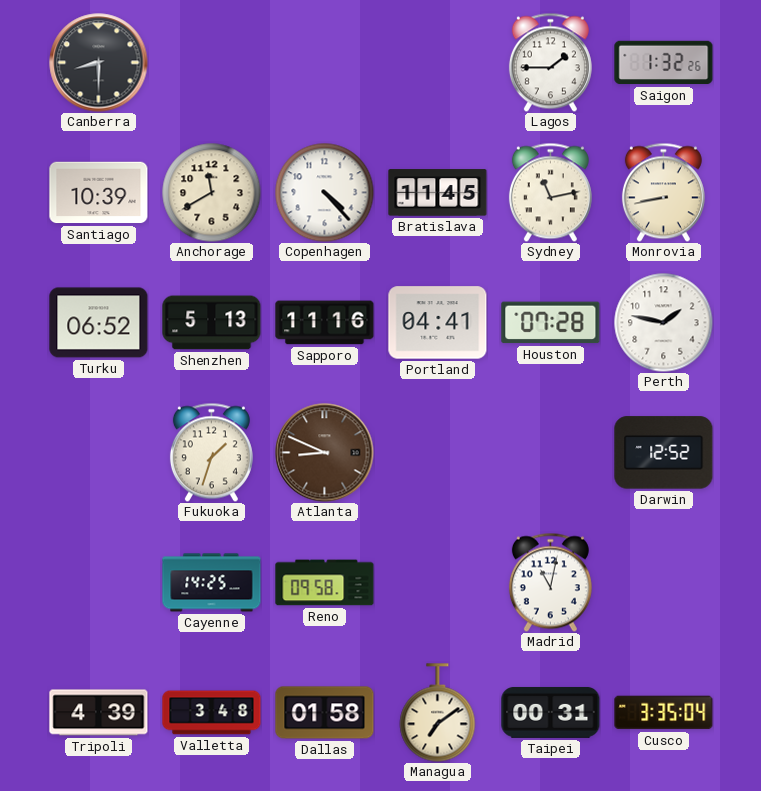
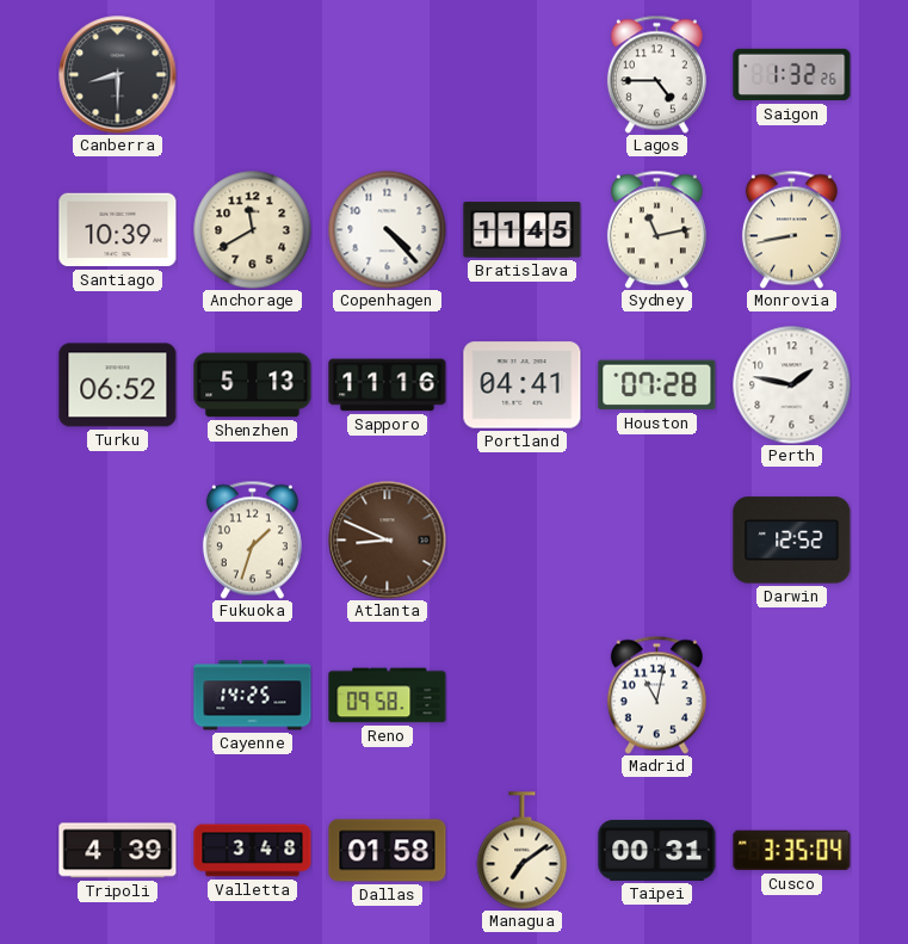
Lagos: 1:45 -> 4:45 (656, 74)
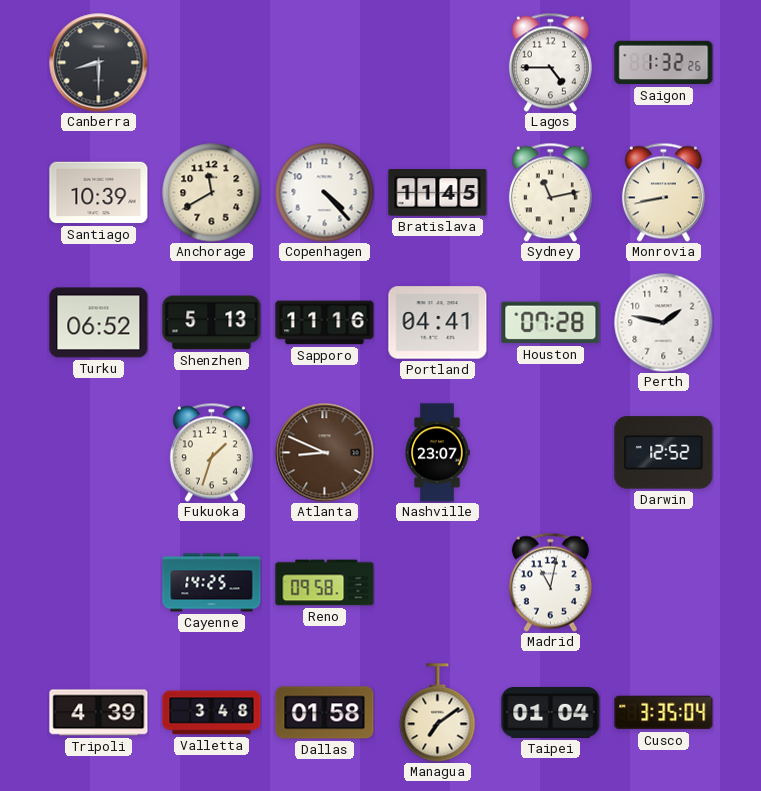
Nashville: none -> 23:07 (437, 453)
Taipei: 00:31 -> 01:04 (551, 712)
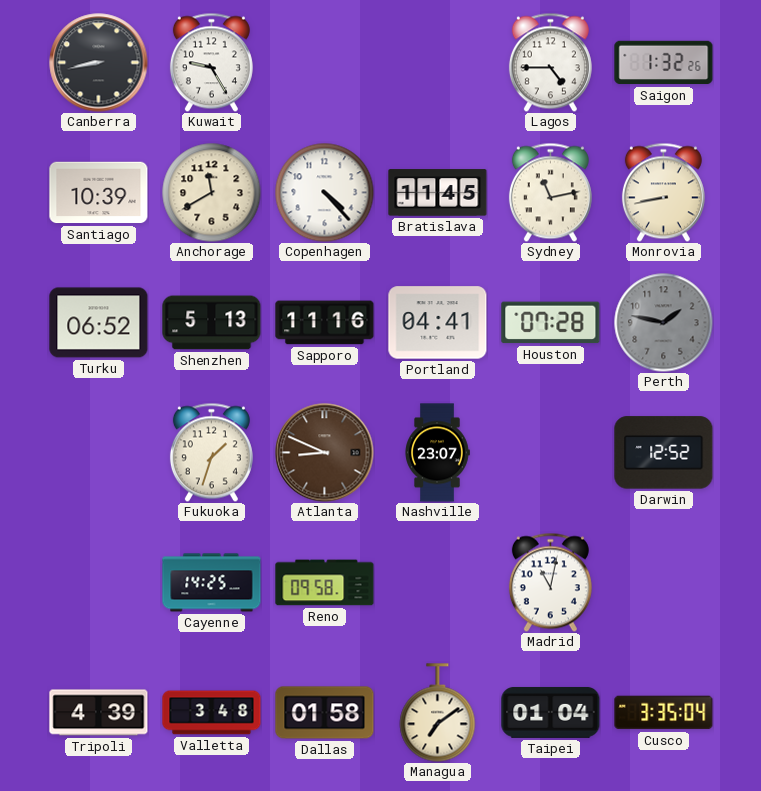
Canberra: 8:30 -> 8:43 (99, 63)
Kuwait: none -> 9:25 (211, 62)
Perth dial: white -> grey (664, 323)
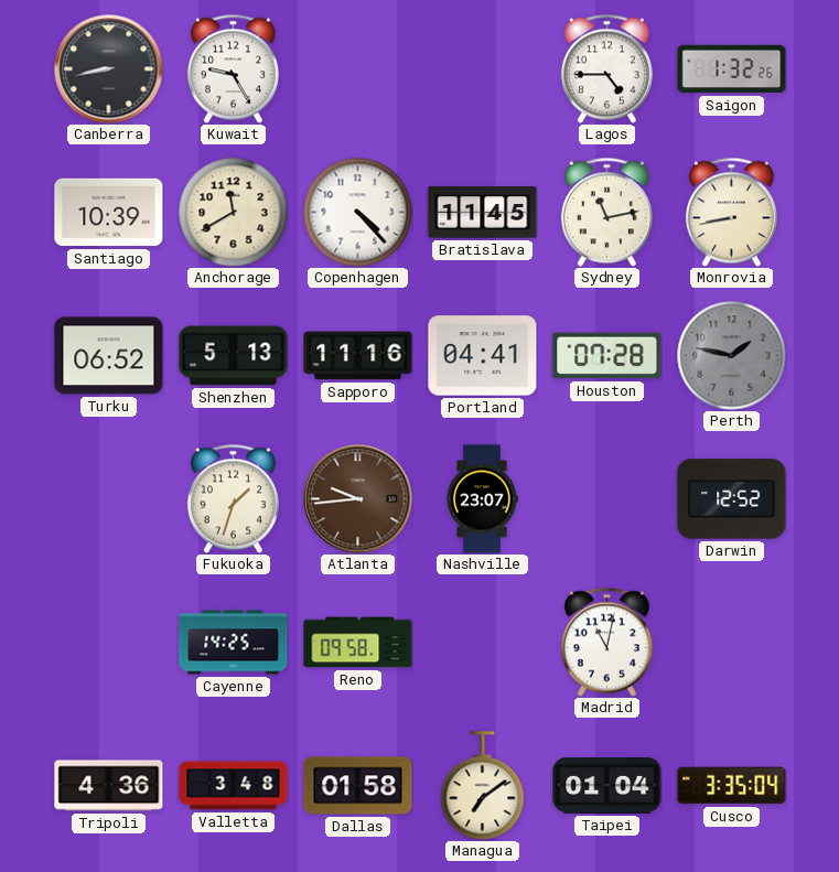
Atlanta: 8:49 -> 9:44 (358, 499)
Tripoli: 4:39 -> 4:36 (109, 786)
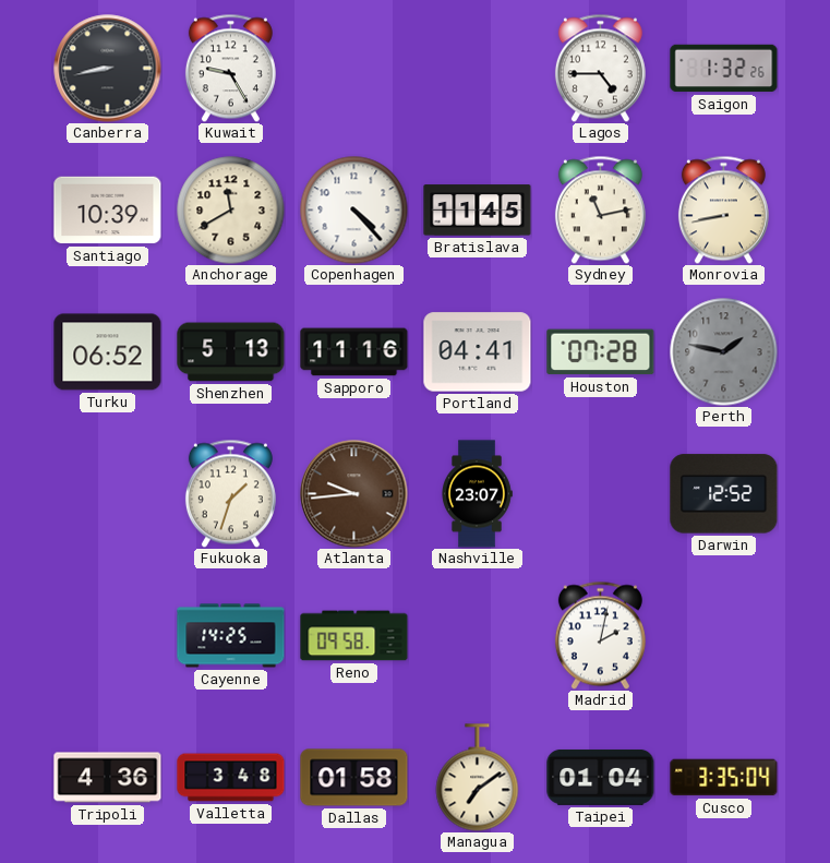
Madrid: 11:02 -> 2:02 (600, 635)
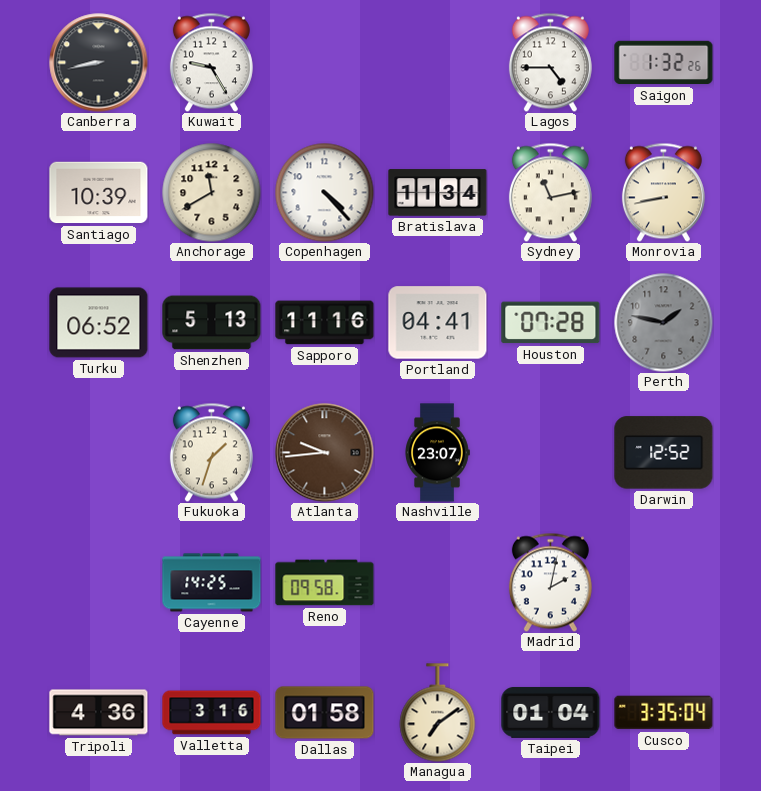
Bratislava: 11:45 -> 11:34 (438, 193)
Valletta: 3:48 -> 3:16 (212, 713)
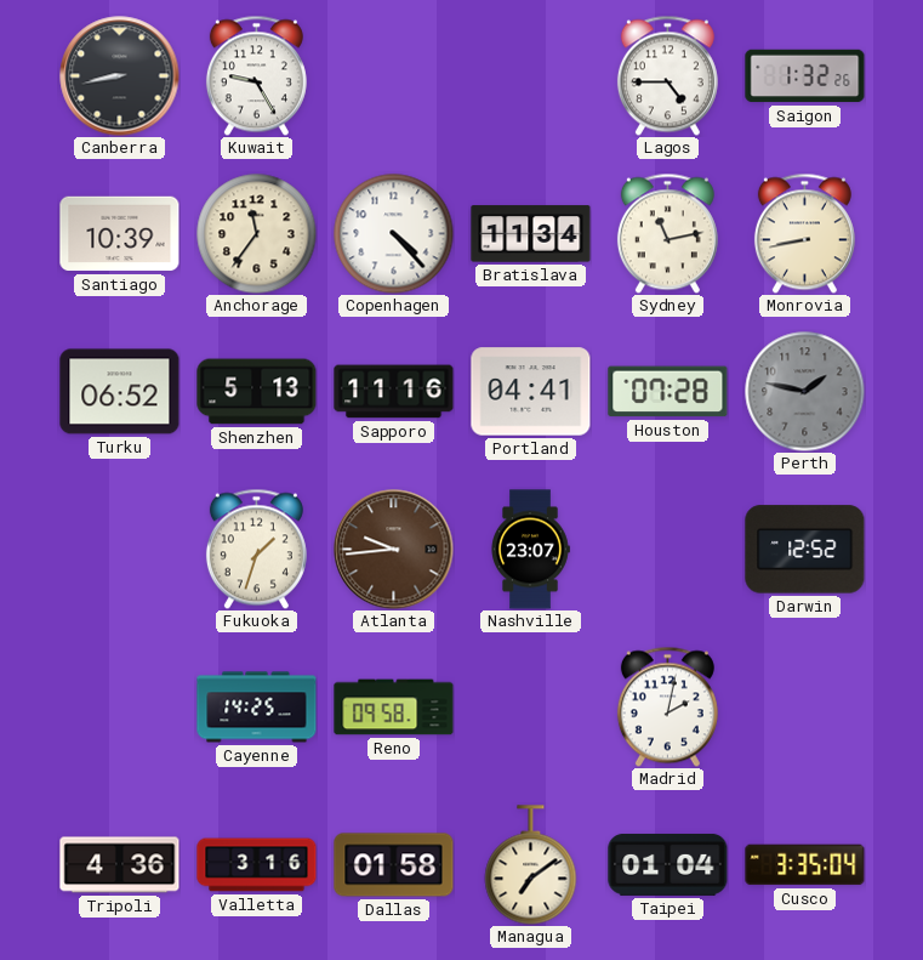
Anchorage: 11:40 -> 11:36 (257, 234)
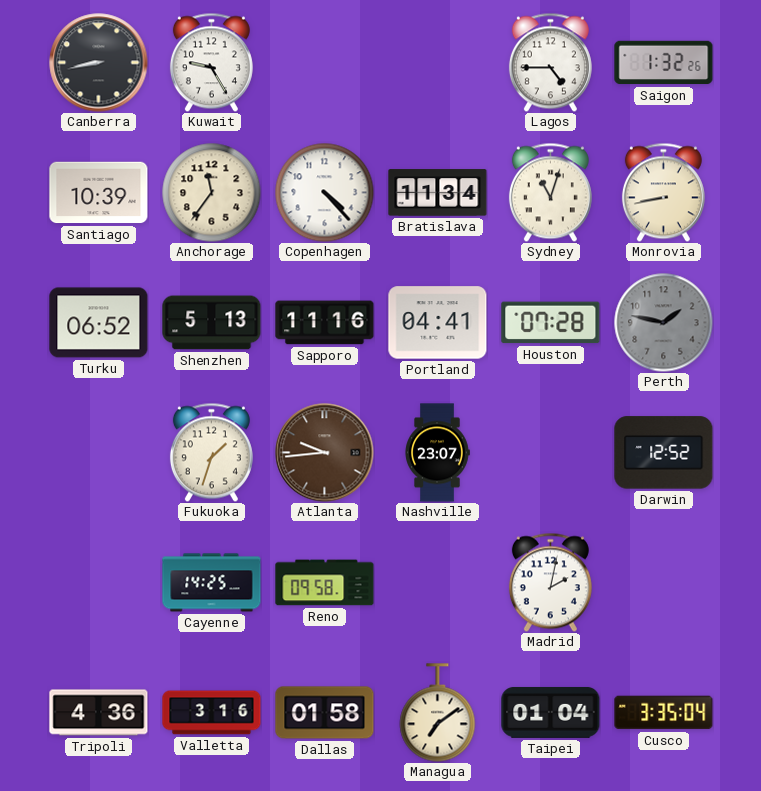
Sydney: 11:13 -> 11:03 (550, 192)
